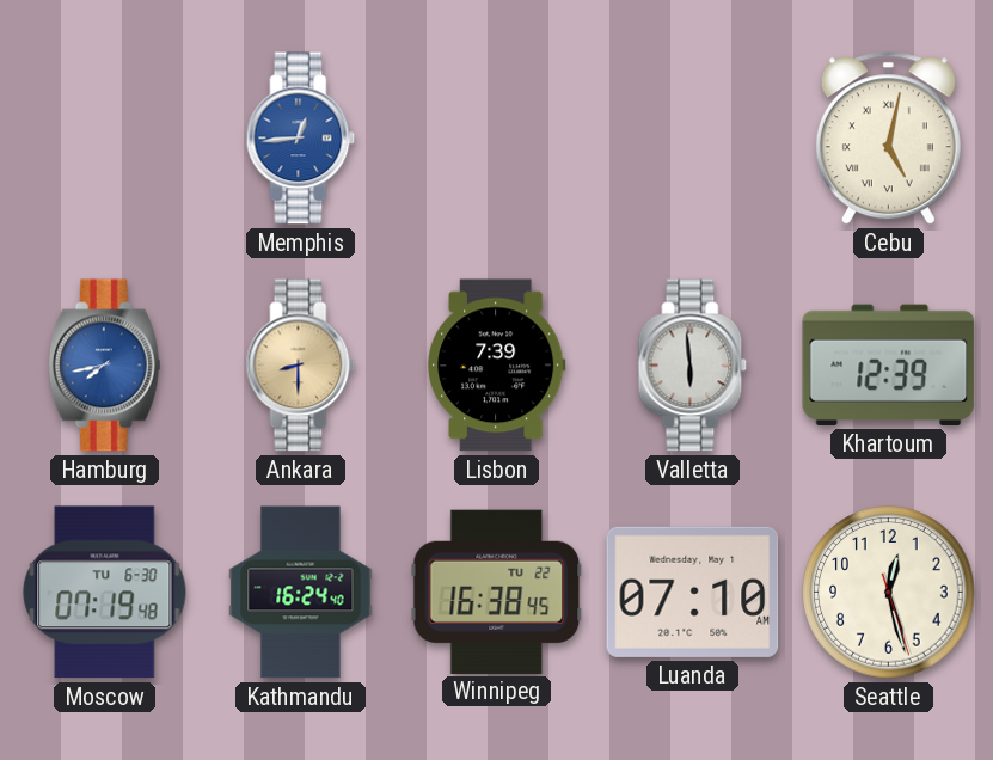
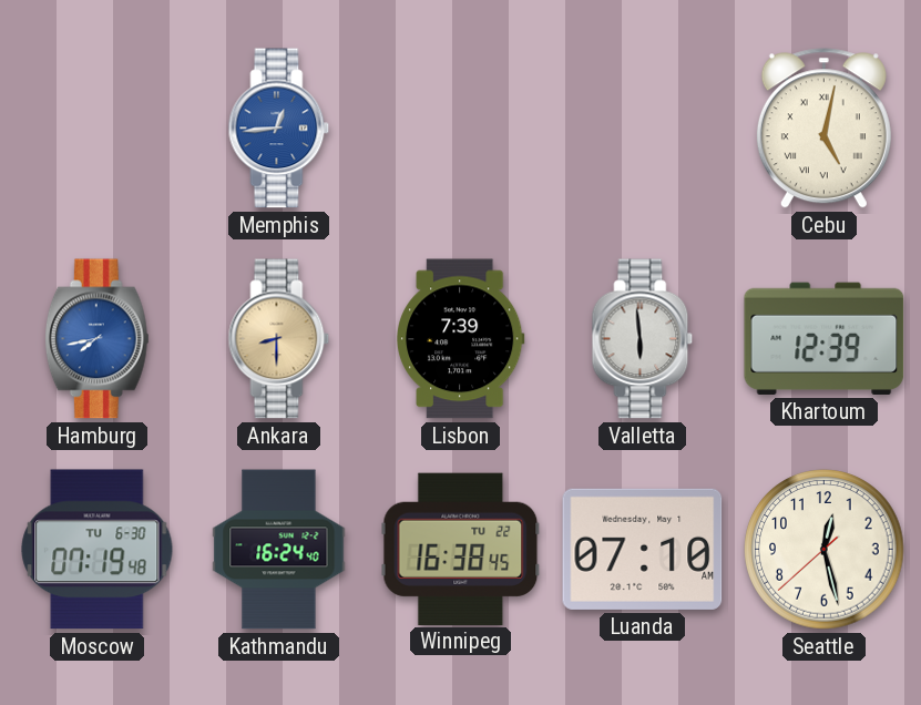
Seattle: 12:27:27 -> 12:27:38 (825, 550)
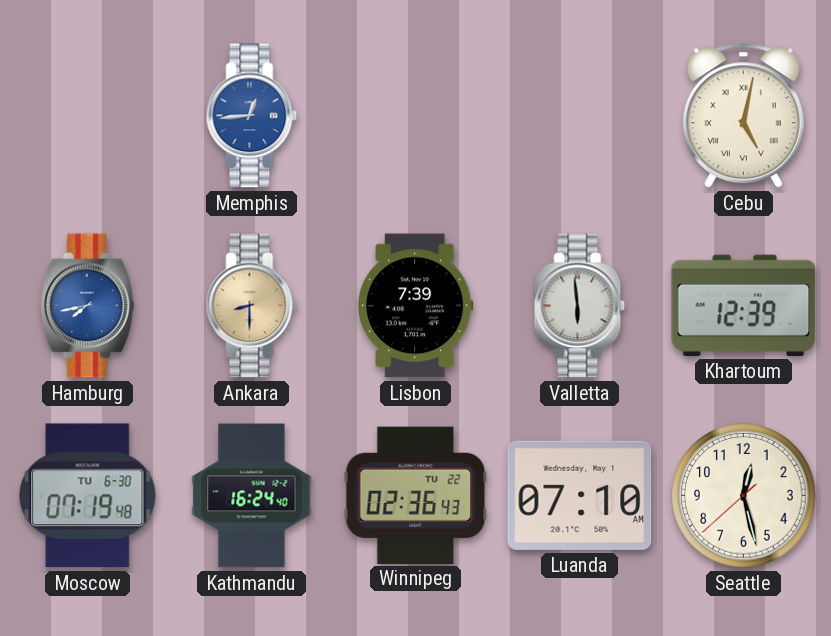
Winnipeg: 16:38 -> 02:36 (416, 495)
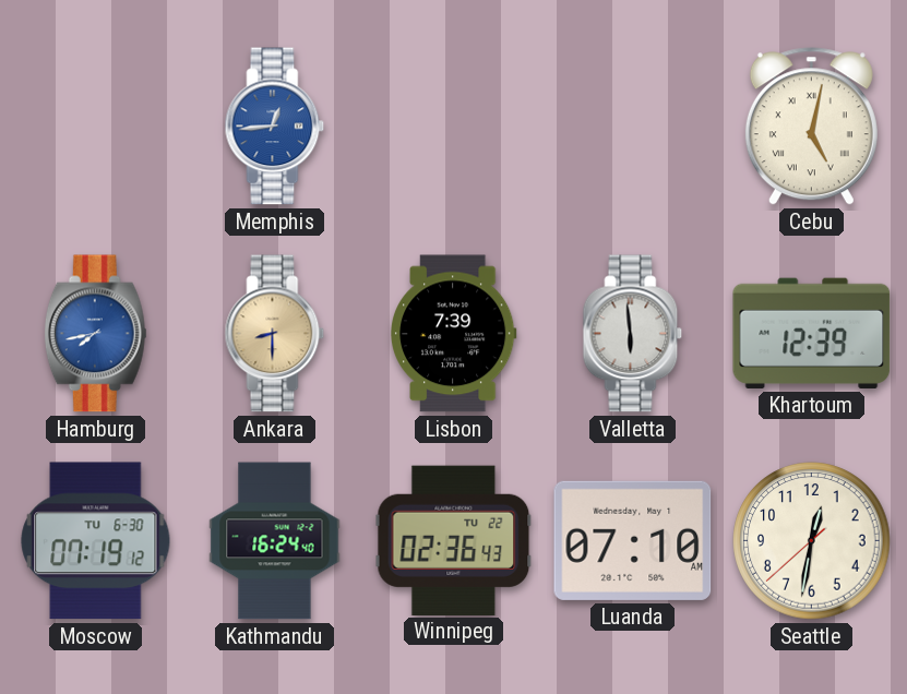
Moscow: 07:19:48 -> 07:19:12 (96, 541)
Seattle: 12:27 -> 12:31 (812, 541)
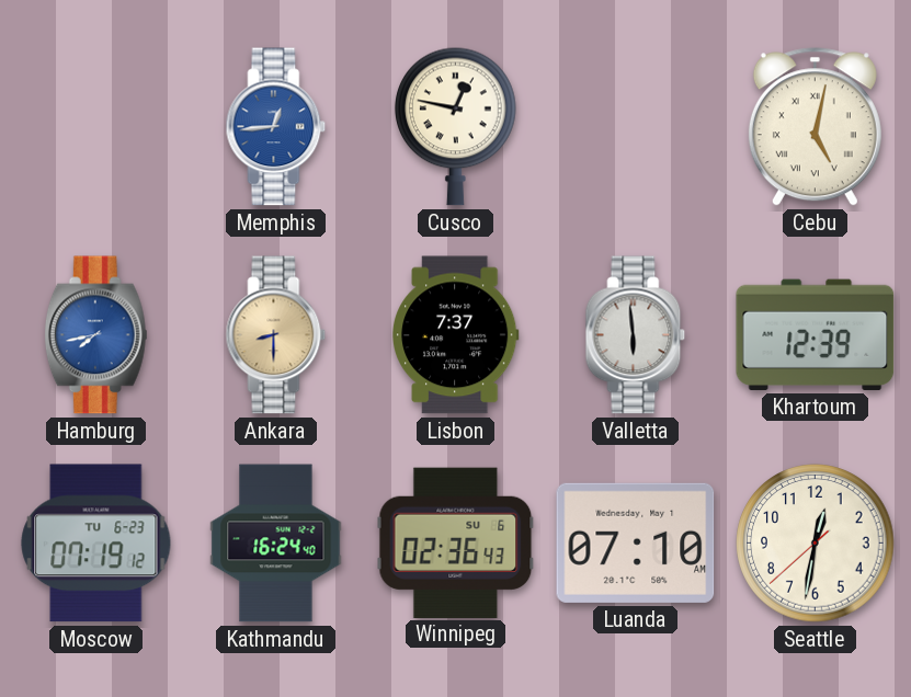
Cusco: none -> 12:47 (456, 126)
Lisbon: 7:39 -> 7:37 (456, 335)
Moscow date: TU 6-30 -> TU 6-23 (96, 544)
Winnipeg date: TU 22 -> SU 6 (456, 542)
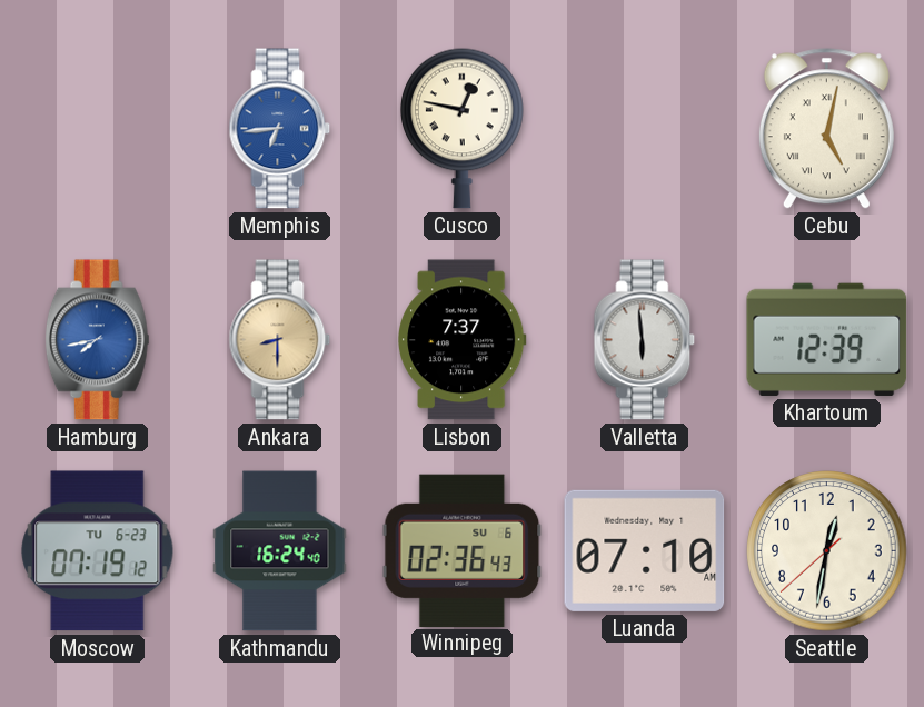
Memphis: 12:44 -> 6:44 (280, 129)
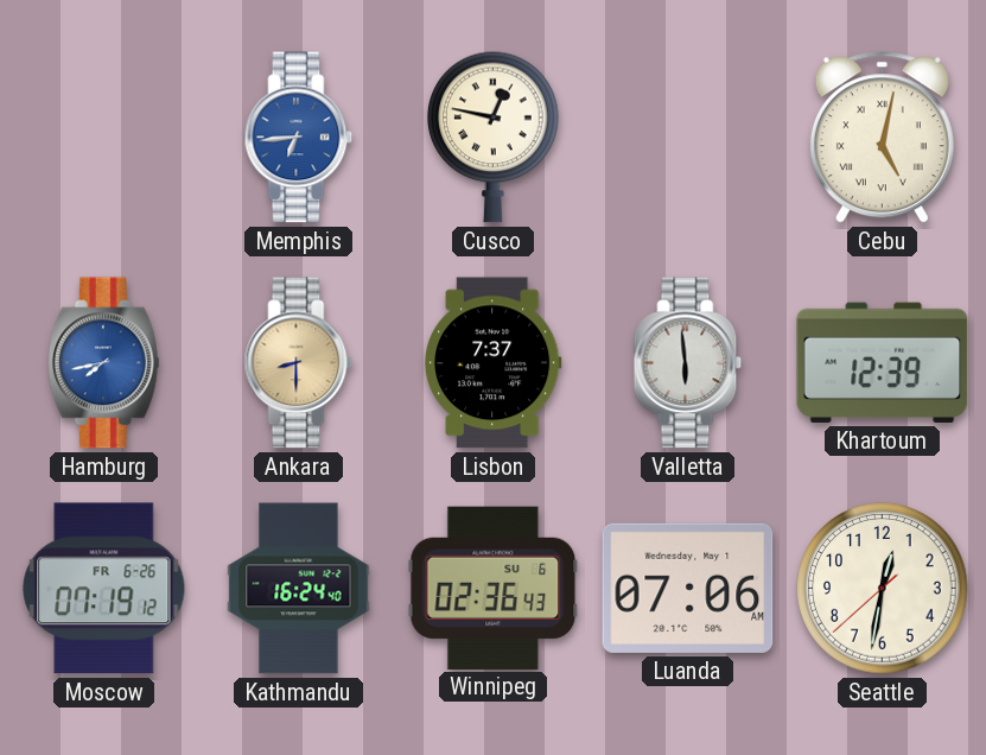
Moscow date: TU 6-23 -> FR 6-26 (104, 589)
Luanda: 07:10 -> 07:06 (688, 588)
